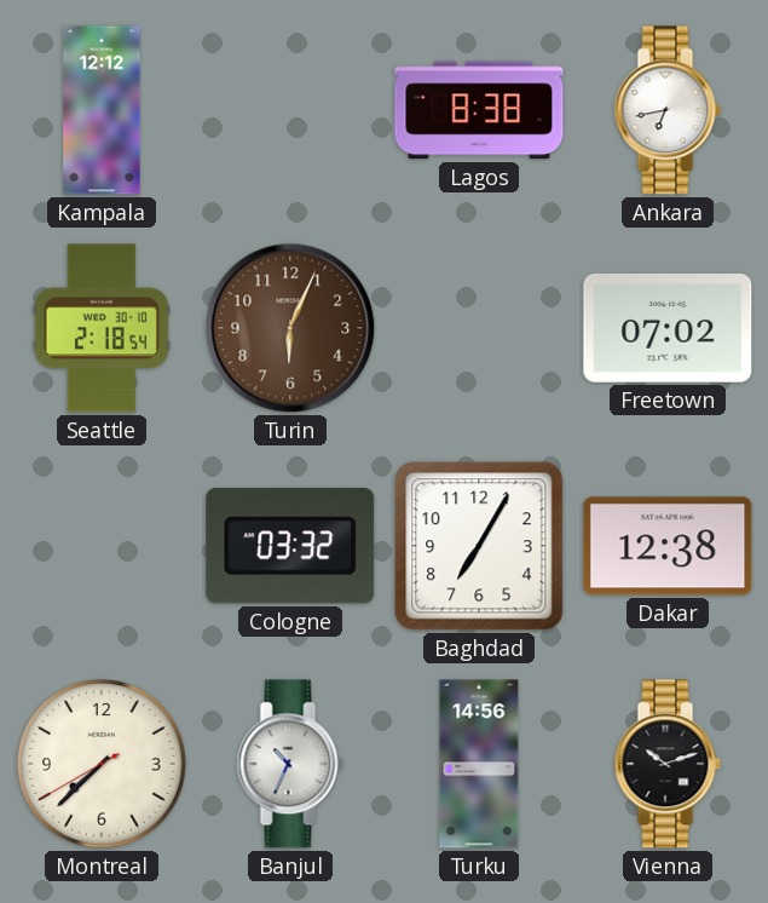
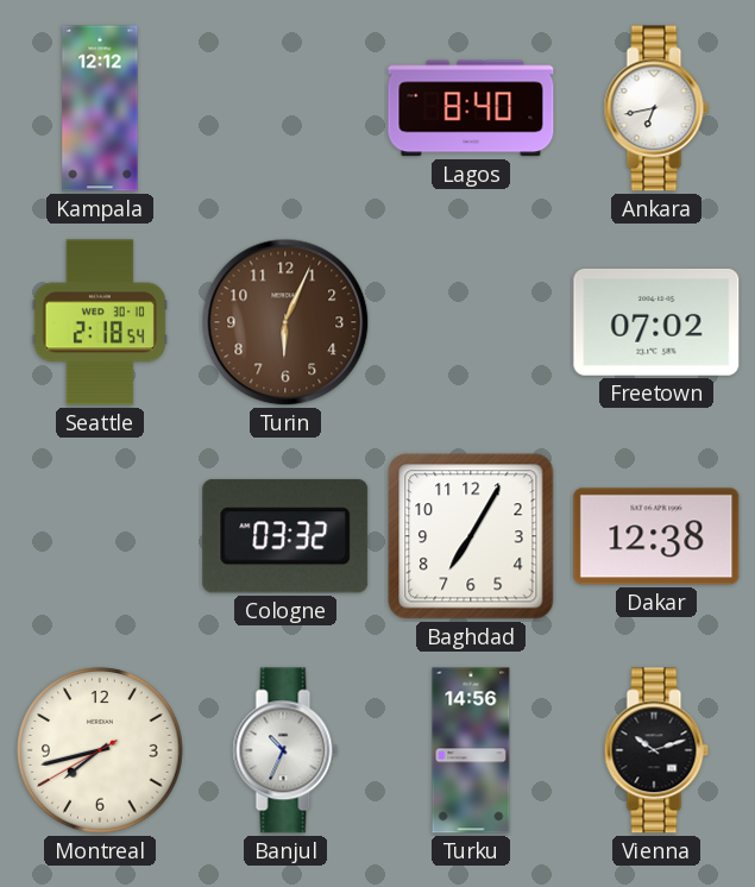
Lagos: 8:38 -> 8:40 (471, 108)
Montreal: 7:37 -> 7:42 (100, 750)
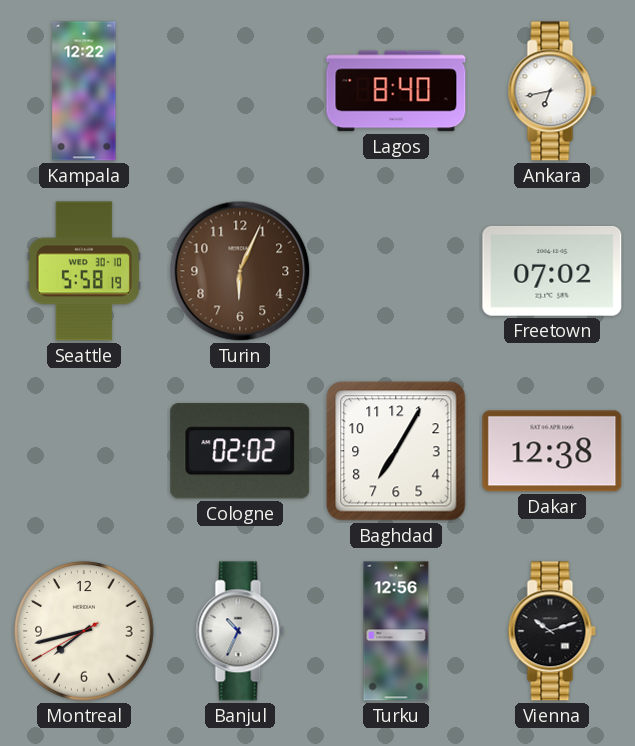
Kampala: 12:12 -> 12:22 (84, 91)
Seattle: 2:18 -> 5:58 (84, 271)
Cologne: 03:32 -> 02:02 (240, 451)
Turku: 14:56 -> 12:56 (396, 631)
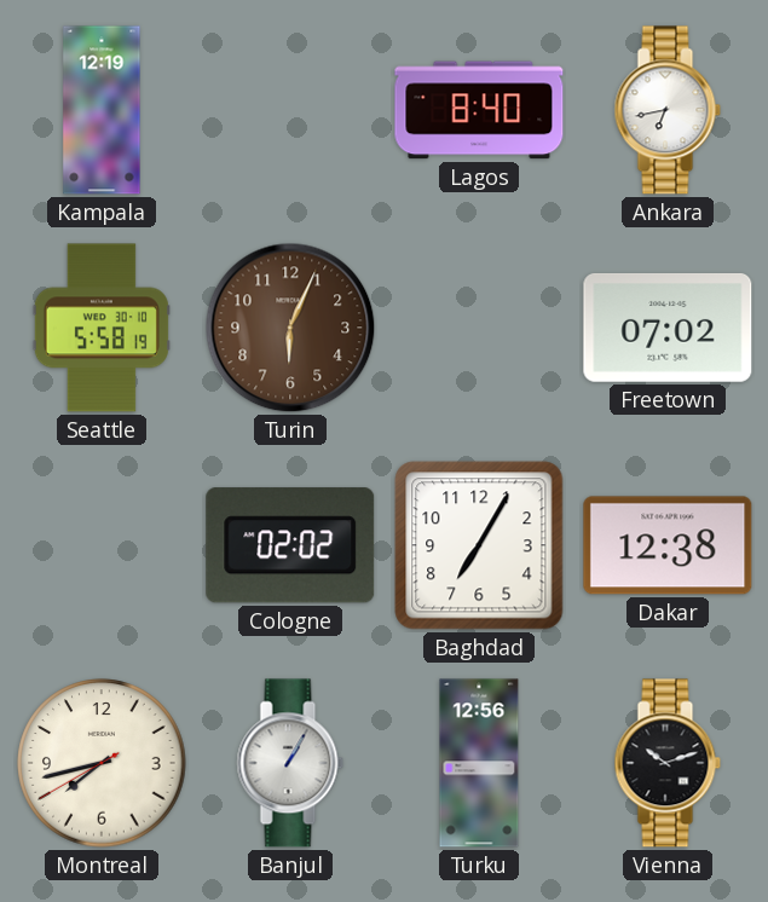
Kampala: 12:22 -> 12:19 (102, 110)
Banjul: 10:34 -> 1:05 (290, 763)
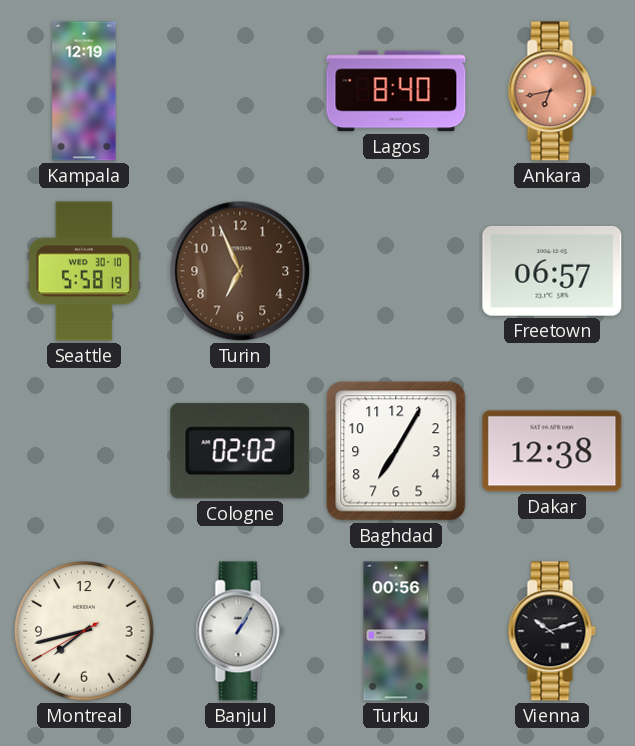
Ankara dial: white -> salmon (552, 91)
Turin: 6:04 -> 6:56 (240, 271)
Freetown: 07:02 -> 06:57 (552, 271)
Turku: 12:56 -> 00:56 (396, 631)
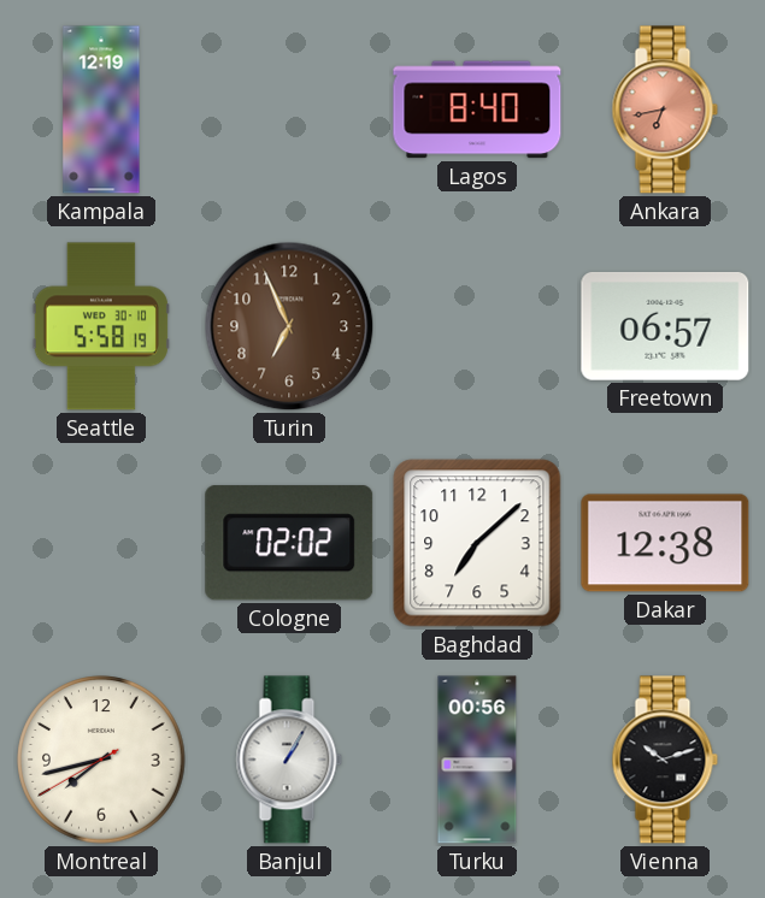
Baghdad: 7:05 -> 7:08 (477, 543)
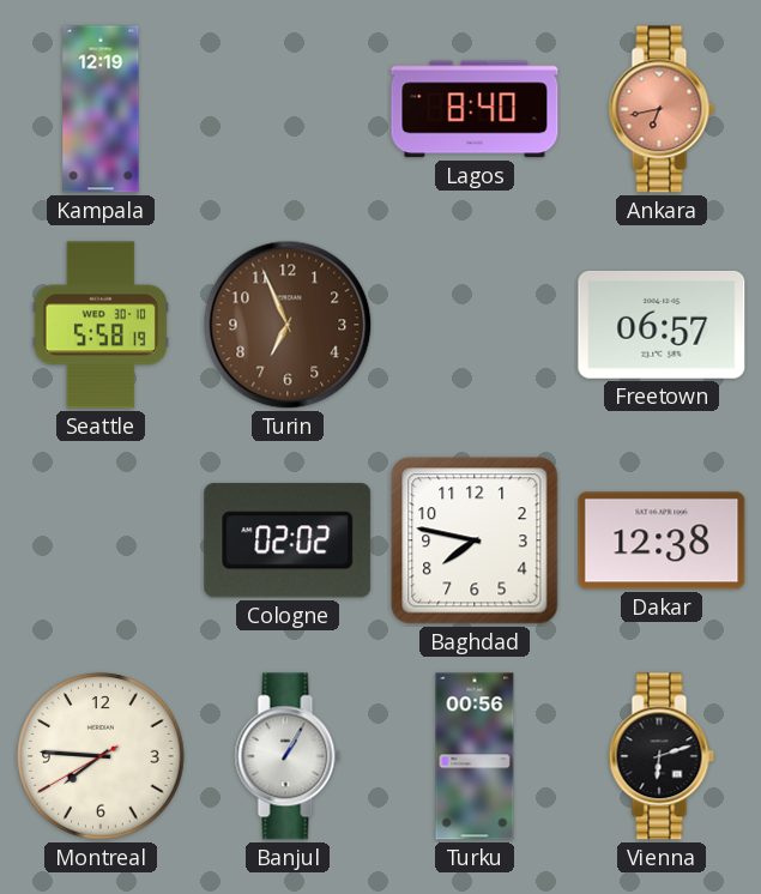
Baghdad: 7:08 -> 7:47 (475, 540)
Montreal: 7:42 -> 7:45 (101, 756)
Vienna: 10:12 -> 6:12 (662, 756)
